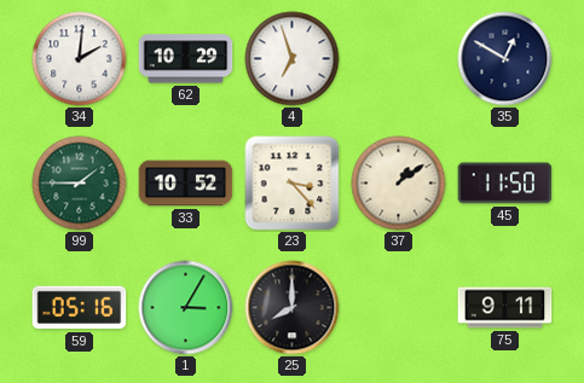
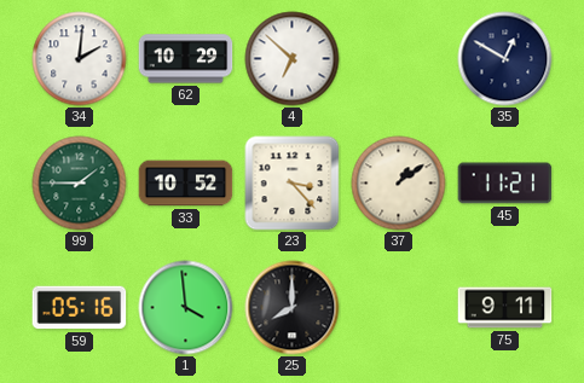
4: 6:57 -> 6:52 (293, 59)
45: 11:50 -> 11:21 (505, 184)
1: 3:05 -> 3:59 (186, 308)
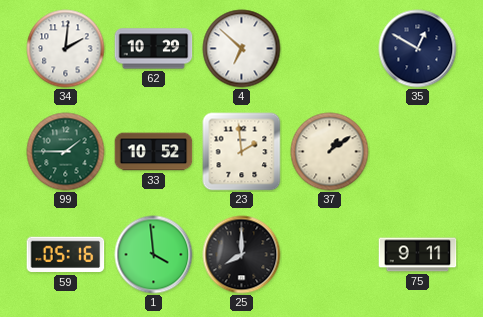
23: 3:23 -> 1:59 (242, 152)
45: 11:21 -> none (505, 184)
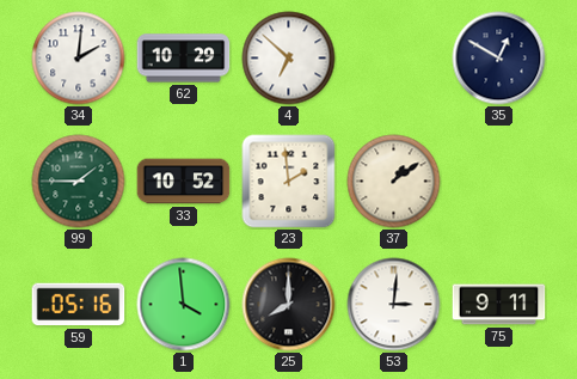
53: none -> 3:01 (394, 305)
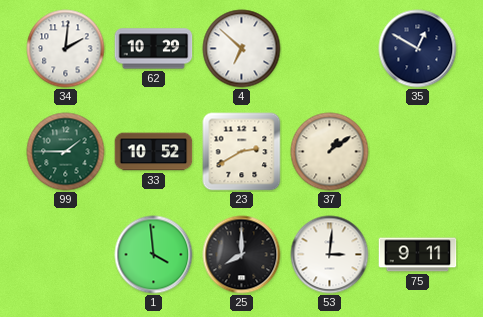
23: 1:59 -> 2:40 (242, 152)
59: 05:16 -> none (79, 305)
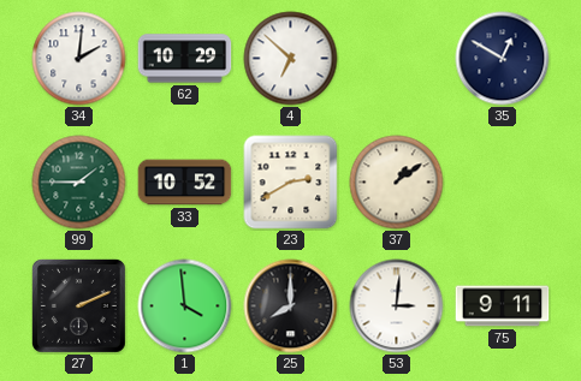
27: none -> 2:11 (78, 305)
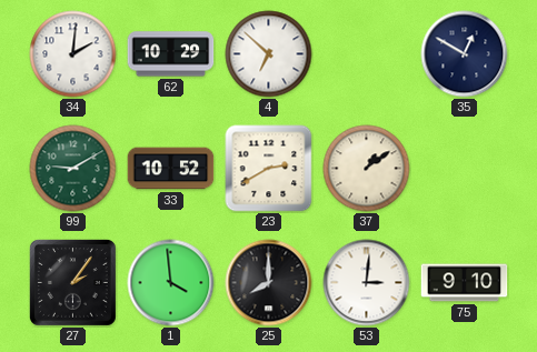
99: 1:45 -> 9:10 (73, 169)
27: 2:11 -> 2:06 (72, 282)
75: 9:11 -> 9:10 (465, 283)
